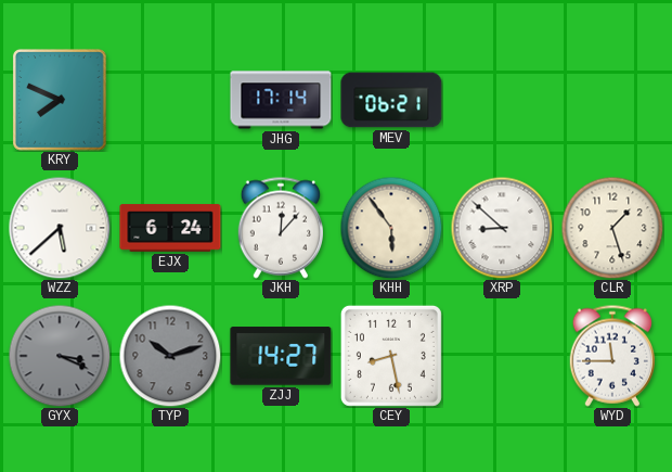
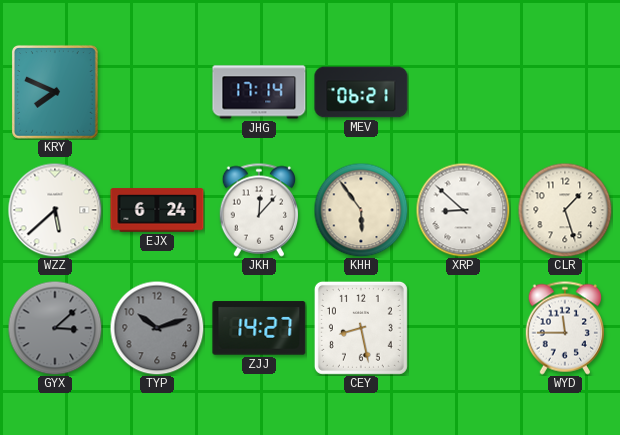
GYX: 3:19 -> 3:08 (55, 328)
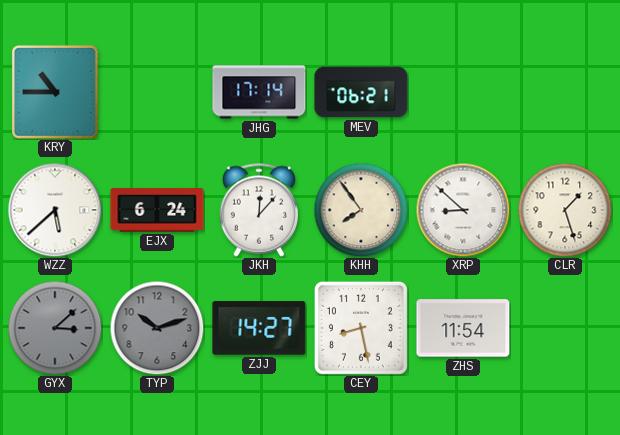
KRY: 7:49 -> 10:45 (55, 92)
KHH: 5:54 -> 7:54 (361, 210)
ZHS: none -> 11:54 (463, 328)
WYD: 11:45 -> none (564, 328)
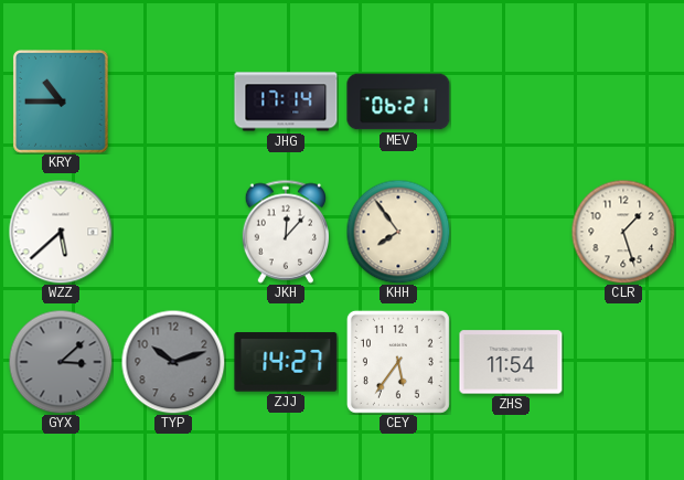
EJX: 6:24 -> none (157, 210)
XRP: 8:52 -> none (463, 210)
CEY: 8:28 -> 5:36 (398, 362)
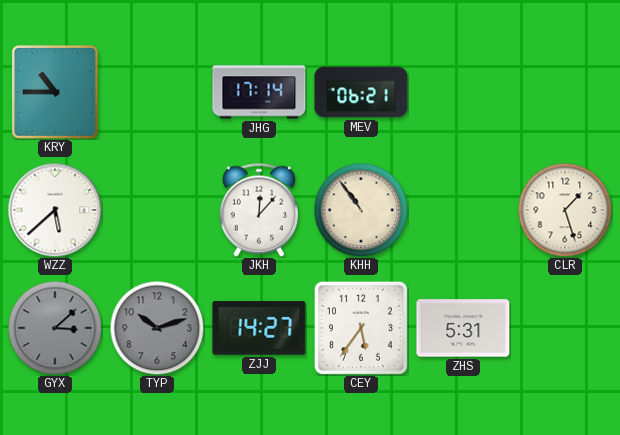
KHH: 7:54 -> 10:54 (361, 210)
ZHS: 11:54 -> 5:31 (463, 328)
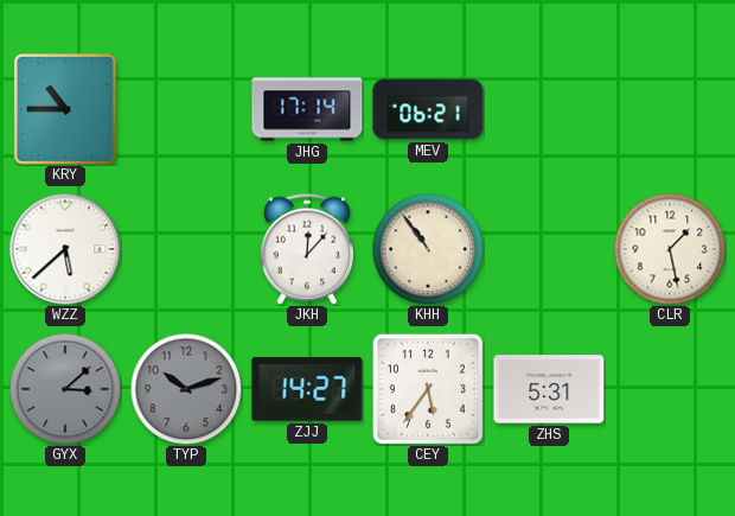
CLR: 1:27 -> 1:28 (670, 249)
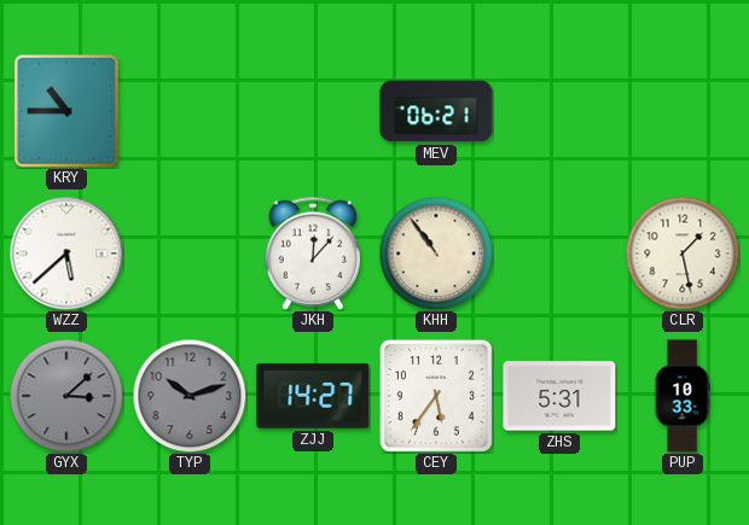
JHG: 17:14 -> none (307, 109)
PUP: none -> 10:33 (683, 396)
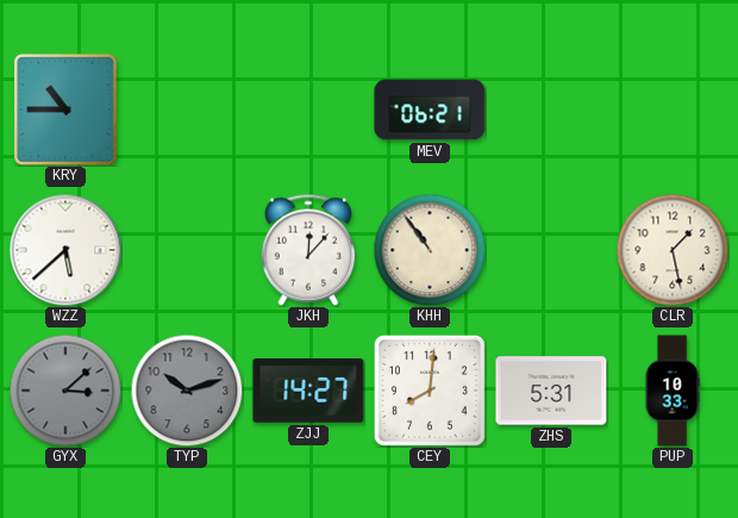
CEY: 5:36 -> 8:01 (430, 391)
